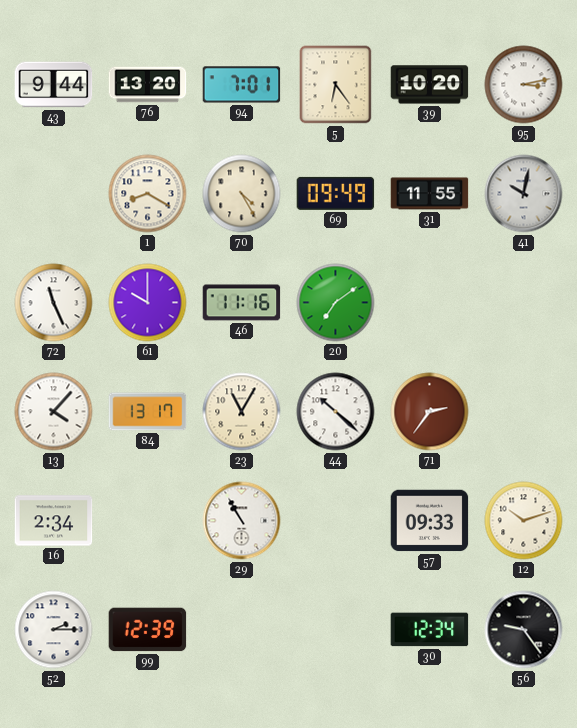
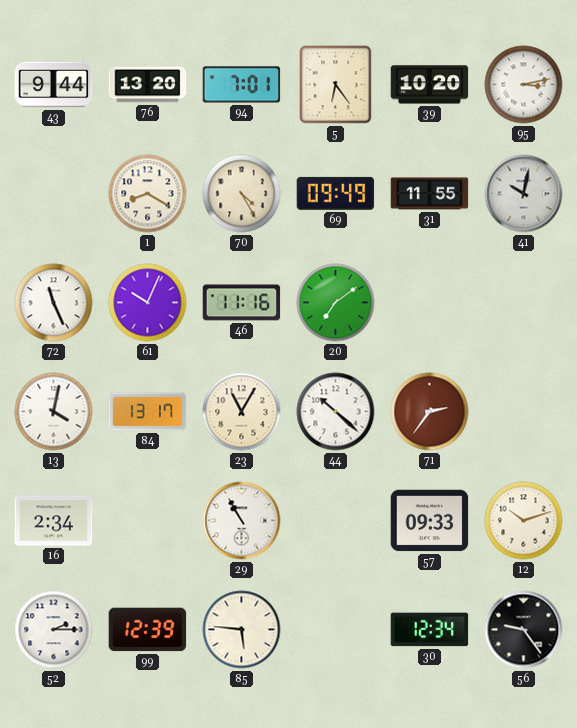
61: 10:00 -> 10:04 (148, 303)
13: 4:07 -> 4:02 (54, 412)
85: none -> 5:46 (242, 630)
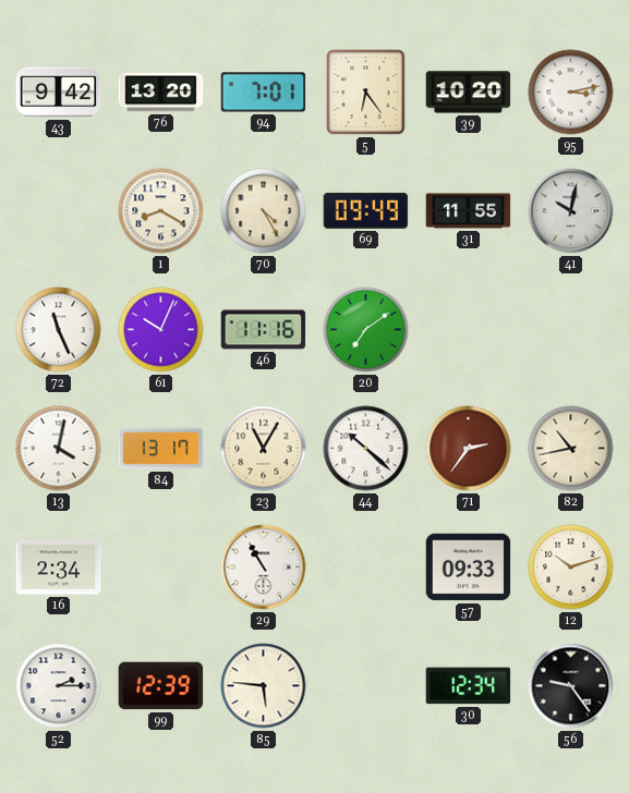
43: 9:44 -> 9:42 (59, 93)
82: none -> 10:43 (571, 449)
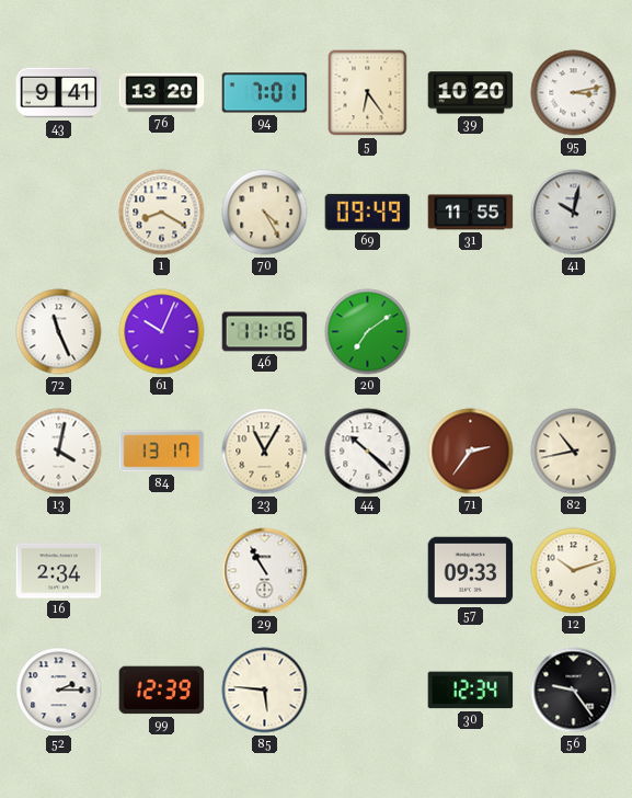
43: 9:42 -> 9:41 (59, 93)
